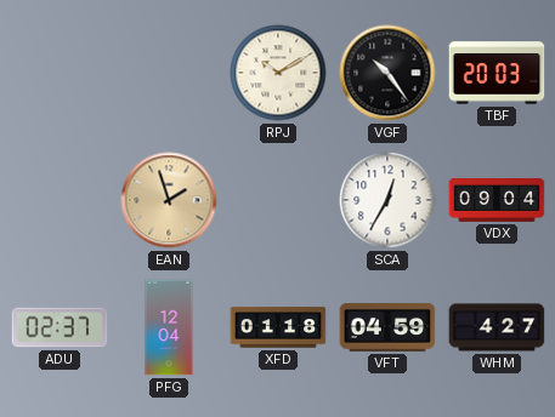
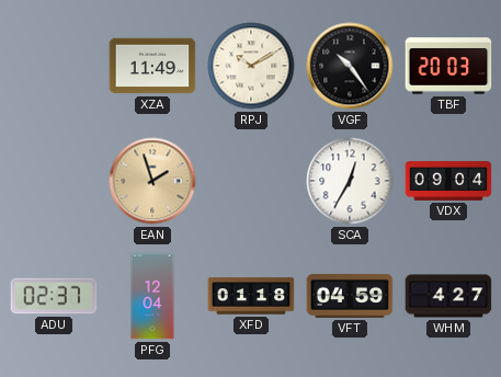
XZA: none -> 11:49 (152, 66)
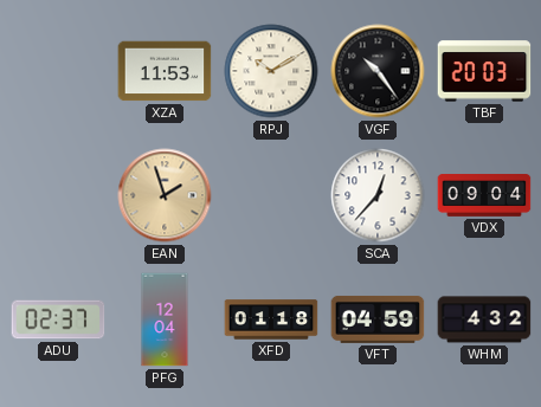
XZA: 11:49 -> 11:53 (165, 71)
SCA: 12:35 -> 12:37 (378, 195)
WHM: 4:27 -> 4:32 (484, 319)
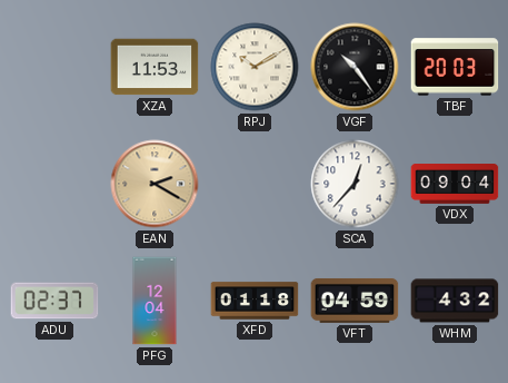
EAN: 1:57 -> 2:20 (155, 184)
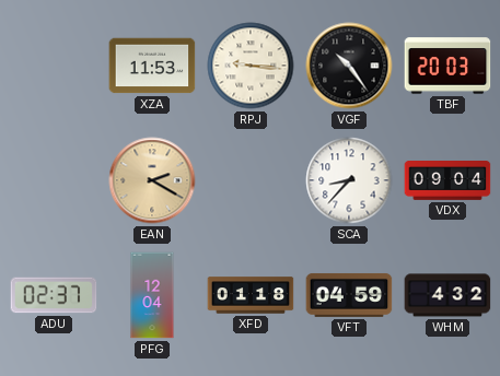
RPJ: 10:10 -> 9:16 (251, 66)
SCA: 12:37 -> 8:37 (349, 180)
